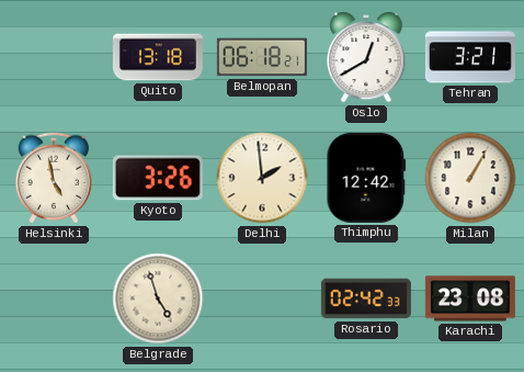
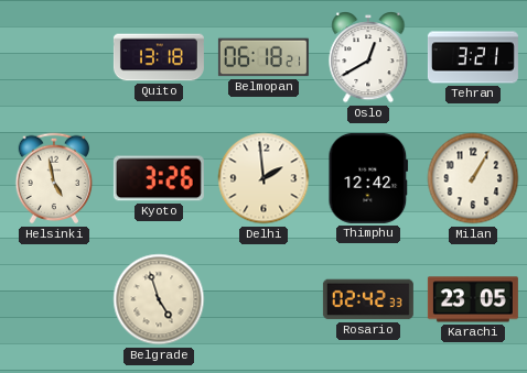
Karachi: 23:08 -> 23:05 (473, 299)
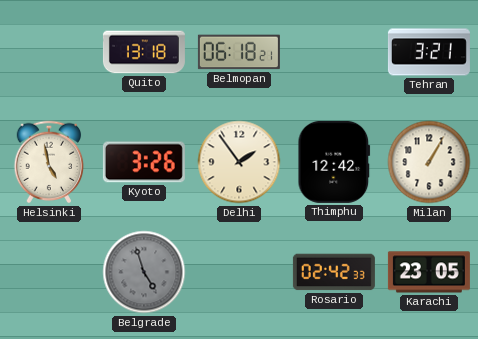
Oslo: 12:40 -> none (368, 57)
Delhi: 1:59 -> 1:54 (239, 162)
Belgrade dial: cream -> grey (144, 272)
